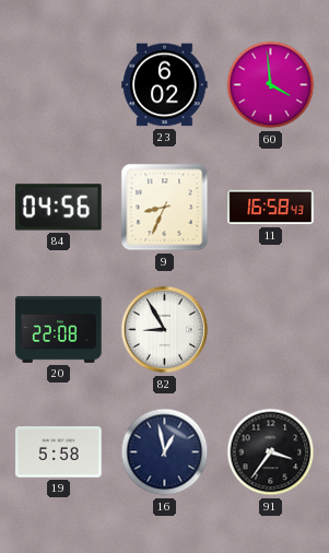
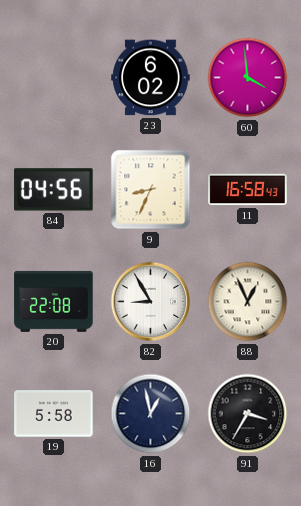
88: none -> 12:56 (248, 302)
91: 3:36 -> 3:35 (248, 414)
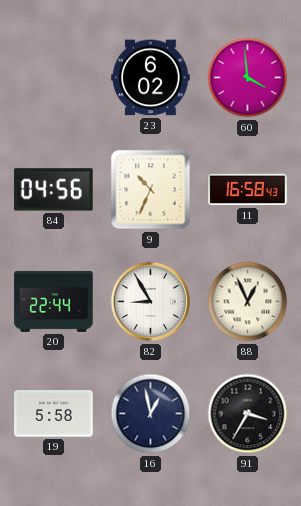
9: 8:34 -> 10:34 (151, 190)
20: 22:08 -> 22:44 (54, 301)
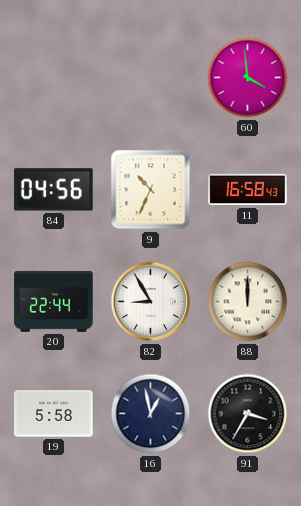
23: 6:02 -> none (151, 78)
88: 12:56 -> 12:00 (248, 302)
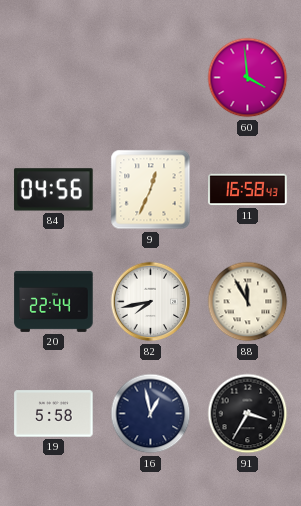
9: 10:34 -> 12:34 (151, 190)
82: 8:55 -> 7:43 (151, 302)
88: 12:00 -> 11:55 (248, 302)
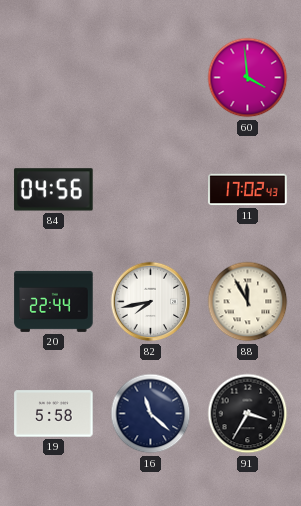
9: 12:34 -> none (151, 190)
11: 16:58 -> 17:02 (248, 190)
16: 12:58 -> 11:22 (151, 414)
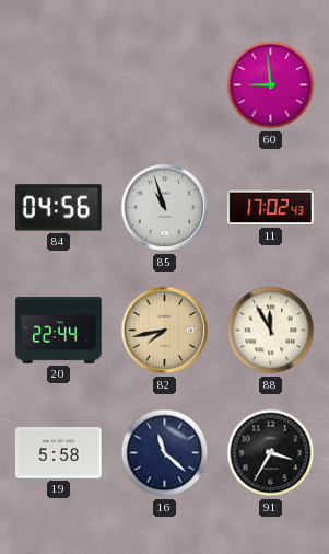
60: 3:59 -> 8:59 (271, 85)
85: none -> 10:57 (165, 208)
82 dial: white -> champagne (165, 331)
